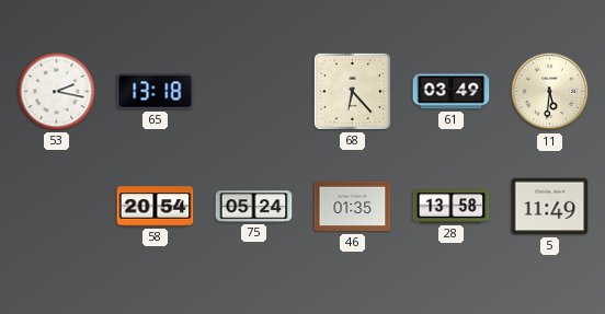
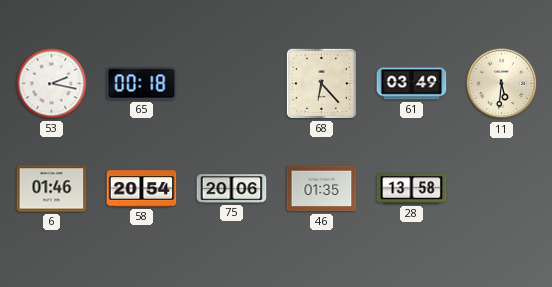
65: 13:18 -> 00:18 (142, 84)
6: none -> 01:46 (52, 189)
75: 05:24 -> 20:06 (232, 189)
5: 11:49 -> none (550, 207)
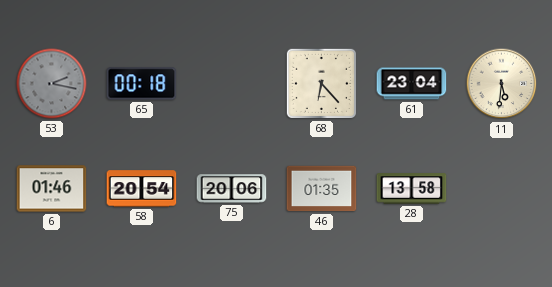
53 dial: white -> grey (52, 84)
61: 03:49 -> 23:04 (412, 84)
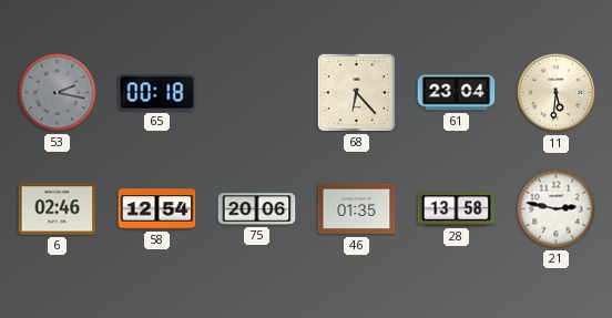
6: 01:46 -> 02:46 (58, 209)
58: 20:54 -> 12:54 (157, 209)
21: none -> 2:47 (557, 209)
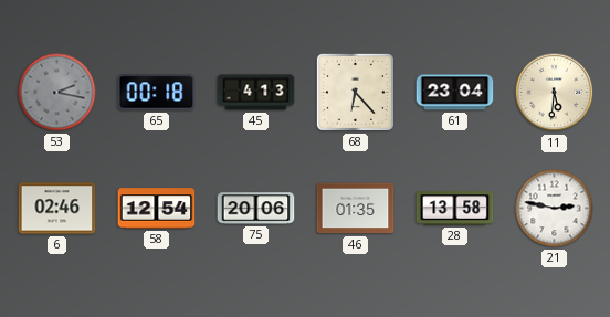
45: none -> 4:13 (256, 93)
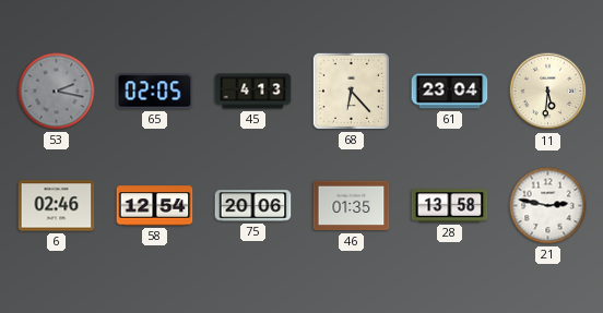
65: 00:18 -> 02:05 (155, 92)
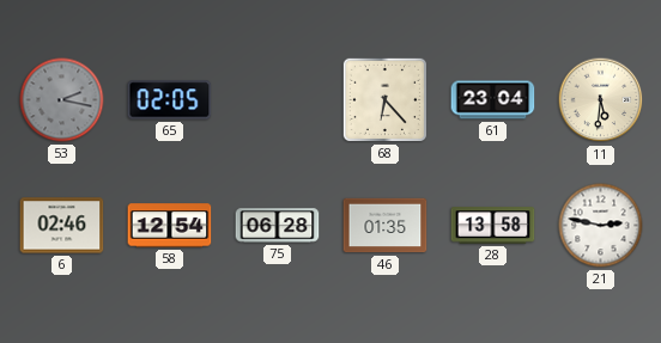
45: 4:13 -> none (253, 92)
75: 20:06 -> 06:28 (278, 226)
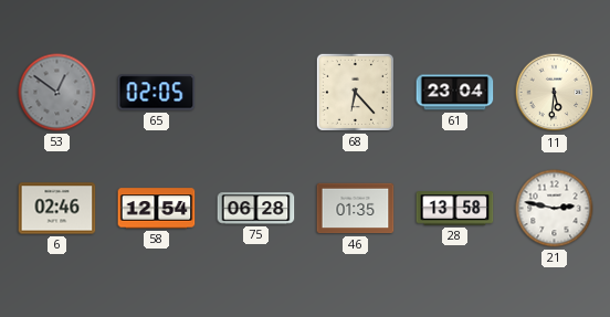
53: 2:17 -> 12:51 (57, 93)
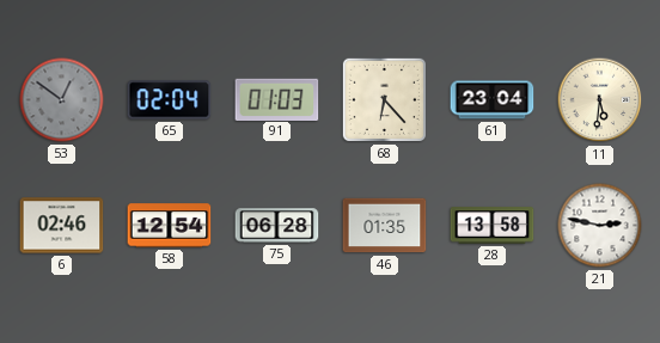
65: 02:05 -> 02:04 (170, 100)
91: none -> 01:03 (277, 99)
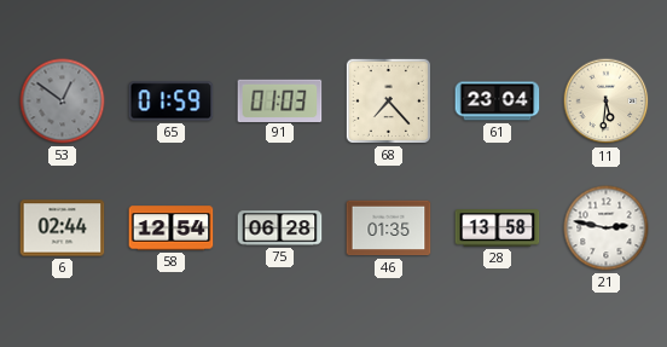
65: 02:04 -> 01:59 (172, 102)
68: 6:23 -> 7:23 (388, 100)
6: 02:46 -> 02:44 (63, 229)
